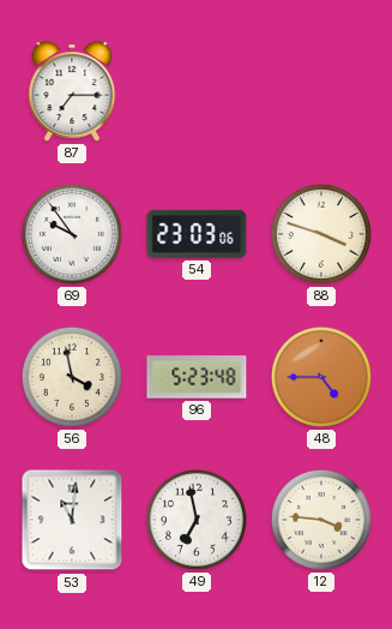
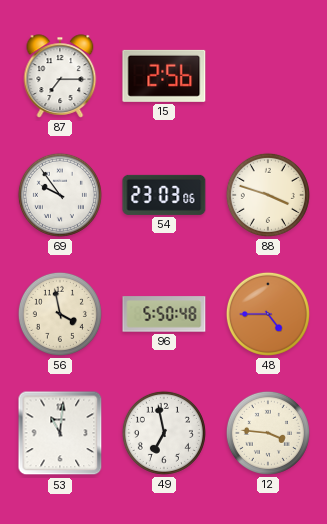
15: none -> 2:56 (164, 76)
96: 5:23 -> 5:50 (164, 314)
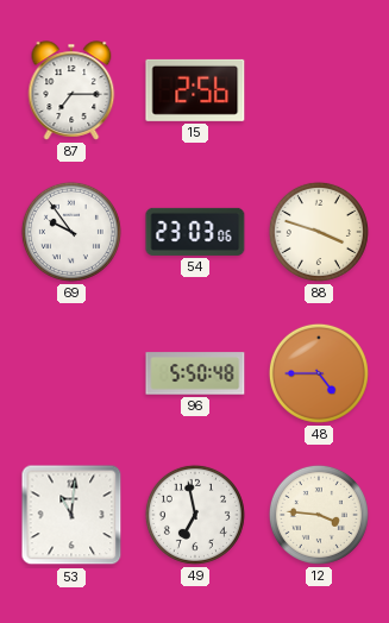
56: 3:58 -> none (60, 314)
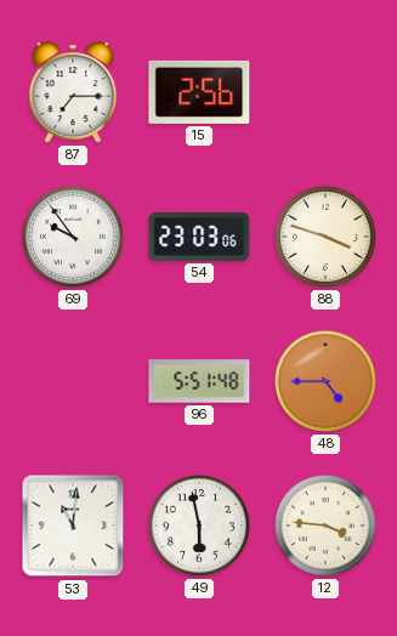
96: 5:50 -> 5:51 (199, 381)
49: 6:58 -> 5:58 (199, 526)
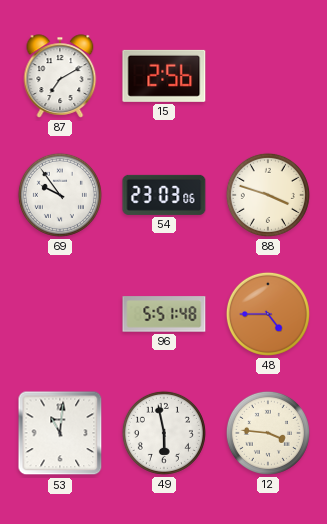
87: 7:15 -> 7:10 (60, 76)
